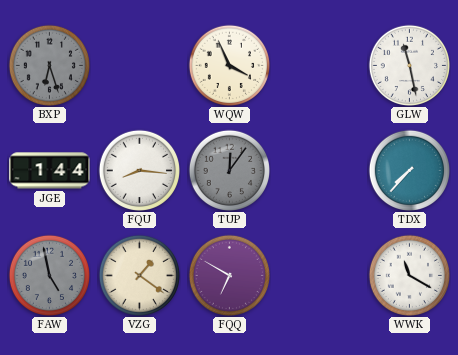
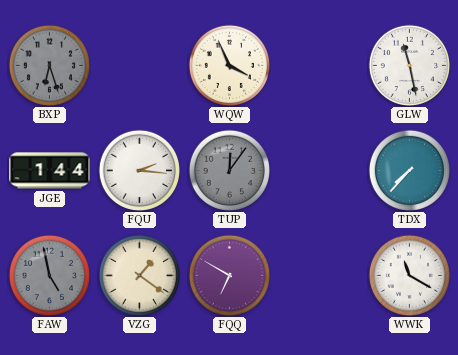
FQU: 8:16 -> 2:16 (139, 170)
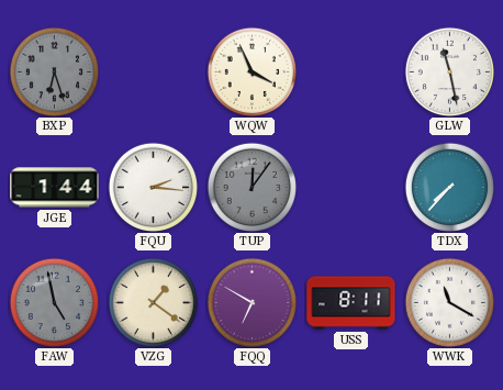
USS: none -> 8:11 (351, 303)
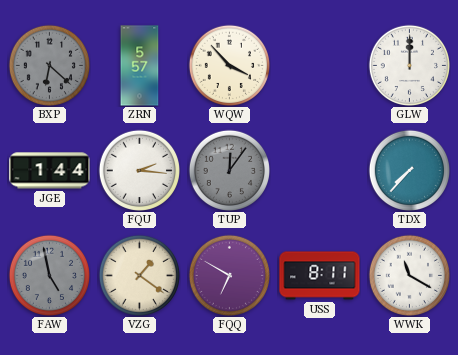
BXP: 6:27 -> 6:22 (49, 65)
ZRN: none -> 5:57 (140, 66)
WQW: 3:56 -> 3:53 (229, 65)
GLW: 11:28 -> 12:00 (409, 65)
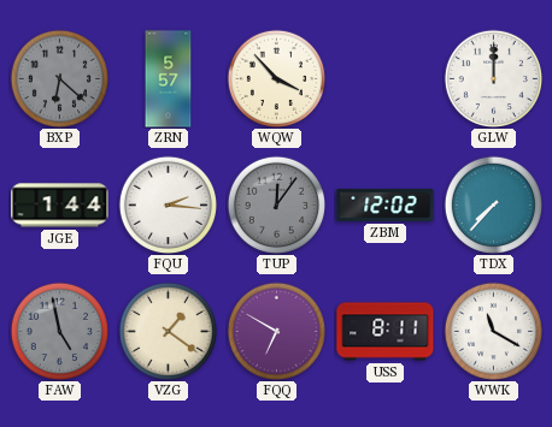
ZBM: none -> 12:02 (386, 204)
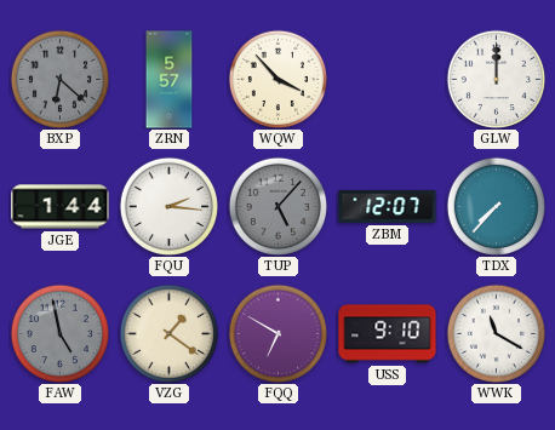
TUP: 12:06 -> 5:07 (277, 206)
ZBM: 12:02 -> 12:07 (388, 206)
USS: 8:11 -> 9:10 (388, 334)
